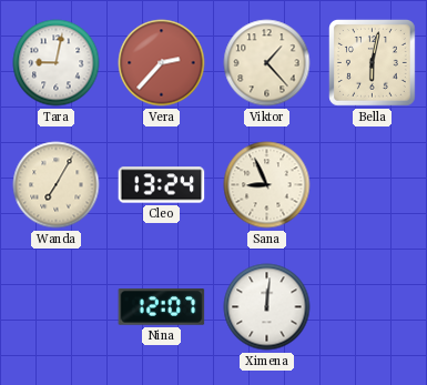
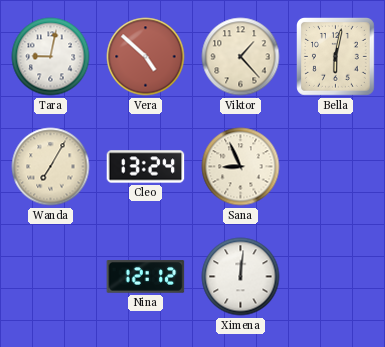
Vera: 2:37 -> 4:52 (146, 57)
Nina: 12:07 -> 12:12 (146, 277)
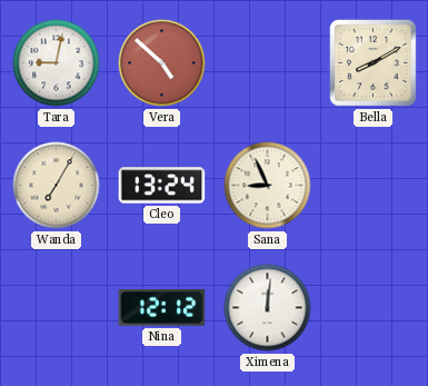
Viktor: 1:23 -> none (241, 57)
Bella: 6:02 -> 8:10 (374, 63)
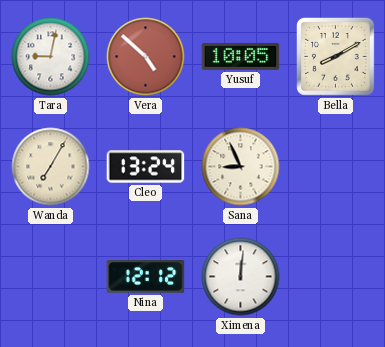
Yusuf: none -> 10:05 (241, 56)
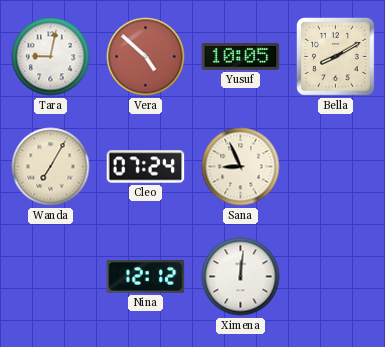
Cleo: 13:24 -> 07:24 (146, 167)
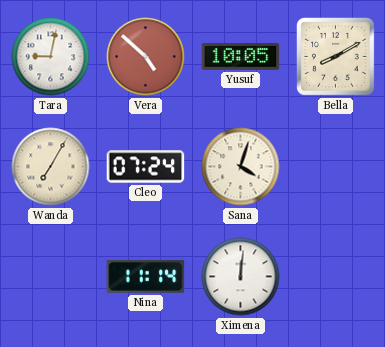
Sana: 8:56 -> 4:03 (241, 167)
Nina: 12:12 -> 11:14 (146, 277)
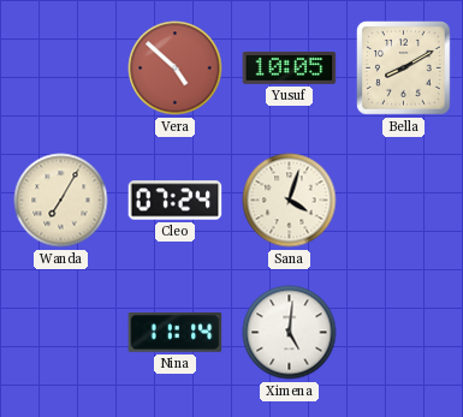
Tara: 9:02 -> none (51, 57)
Ximena: 12:01 -> 5:01 (290, 333)
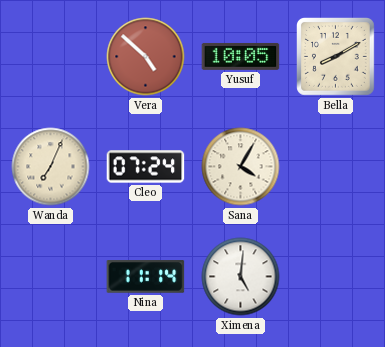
Wanda: 7:05 -> 7:04 (51, 167)
Sana: 4:03 -> 4:05 (241, 167)
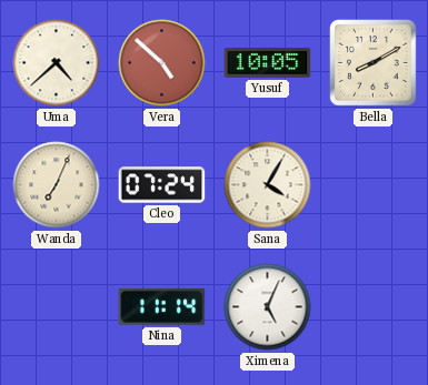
Uma: none -> 4:38 (57, 63)
Ximena: 5:01 -> 5:04 (268, 307)
